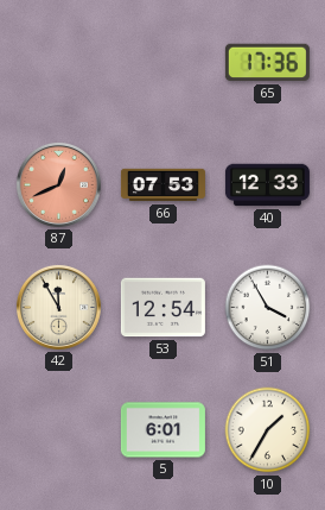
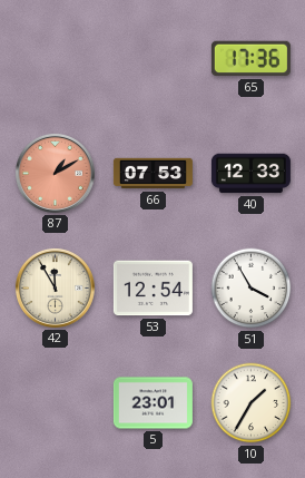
87: 12:41 -> 1:10 (55, 173)
5: 6:01 -> 23:01 (152, 403)
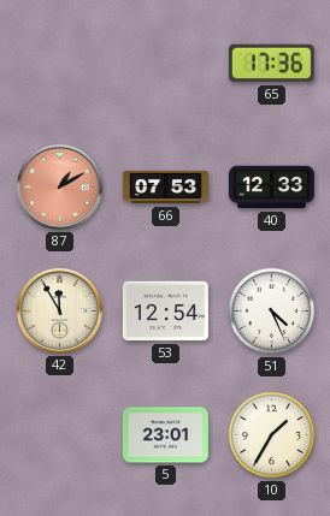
51: 3:55 -> 4:26 (272, 312)
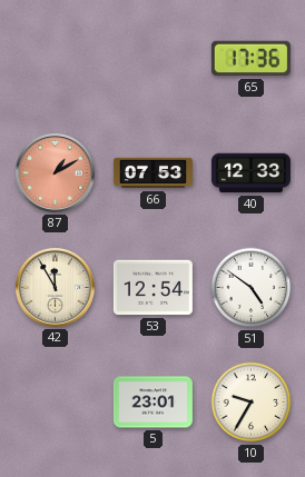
51: 4:26 -> 4:51 (252, 288)
10: 1:35 -> 9:35 (252, 403)
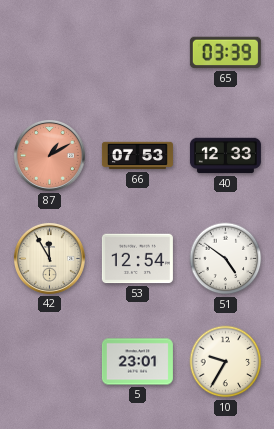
65: 17:36 -> 03:39 (225, 53)
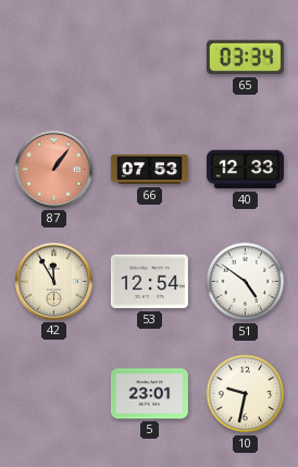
65: 03:39 -> 03:34 (245, 58)
87: 1:10 -> 1:06 (53, 169)
10: 9:35 -> 9:32 (246, 394)
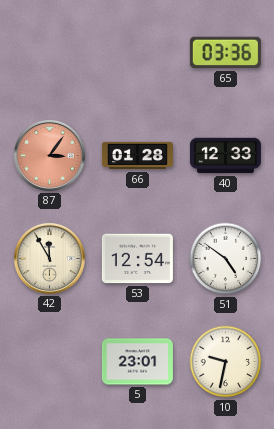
65: 03:34 -> 03:36 (225, 53)
87: 1:06 -> 3:06 (49, 155)
66: 07:53 -> 01:28 (137, 156)
